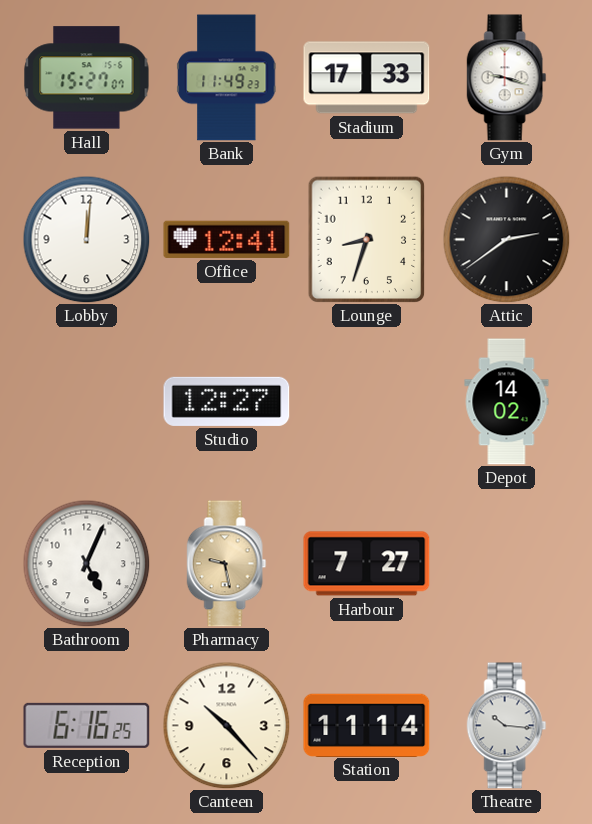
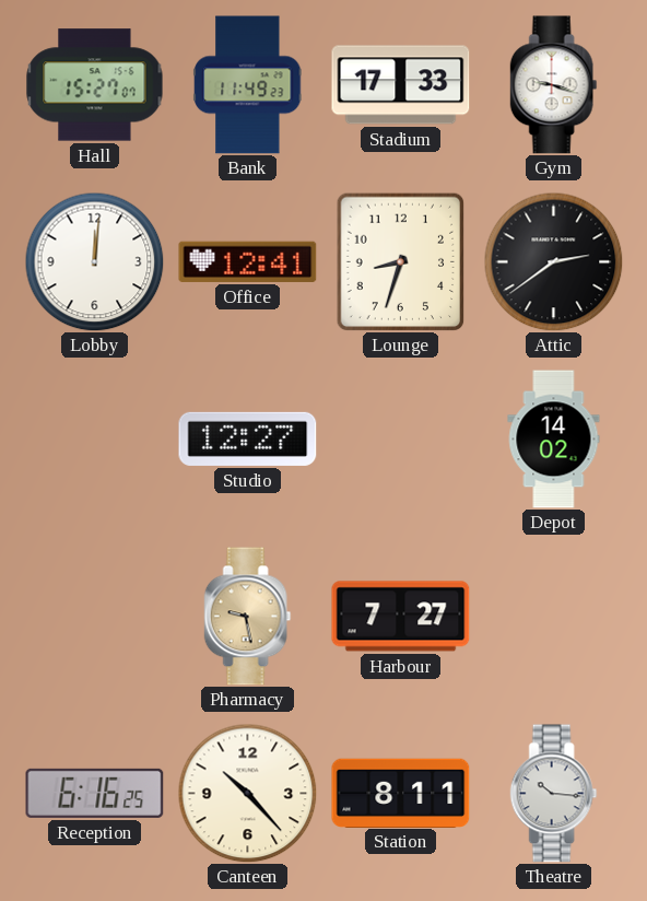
Bathroom: 5:04 -> none (86, 563)
Station: 11:14 -> 8:11 (401, 793)
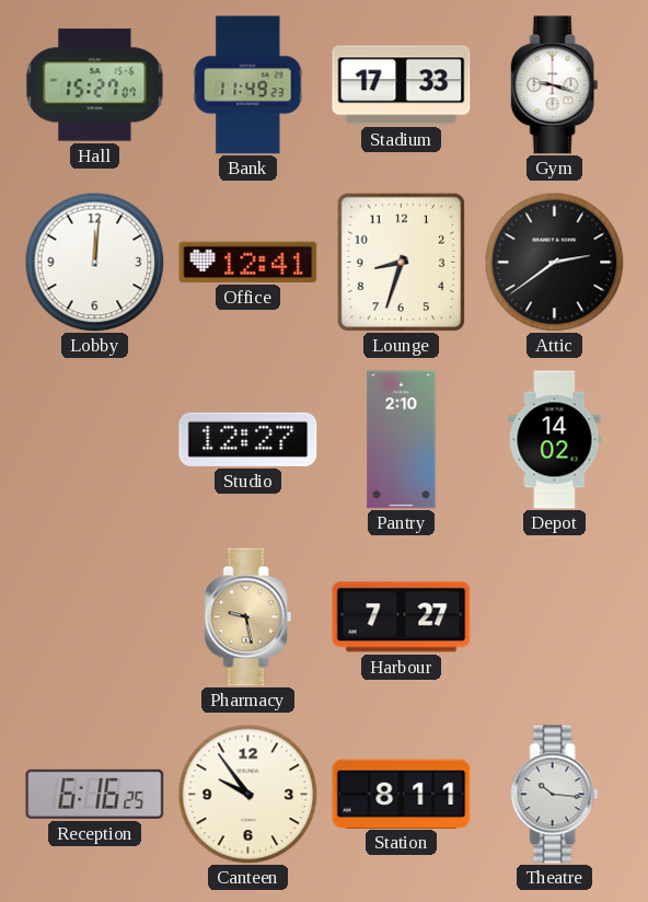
Pantry: none -> 2:10 (402, 440)
Canteen: 10:23 -> 9:54 (247, 794)
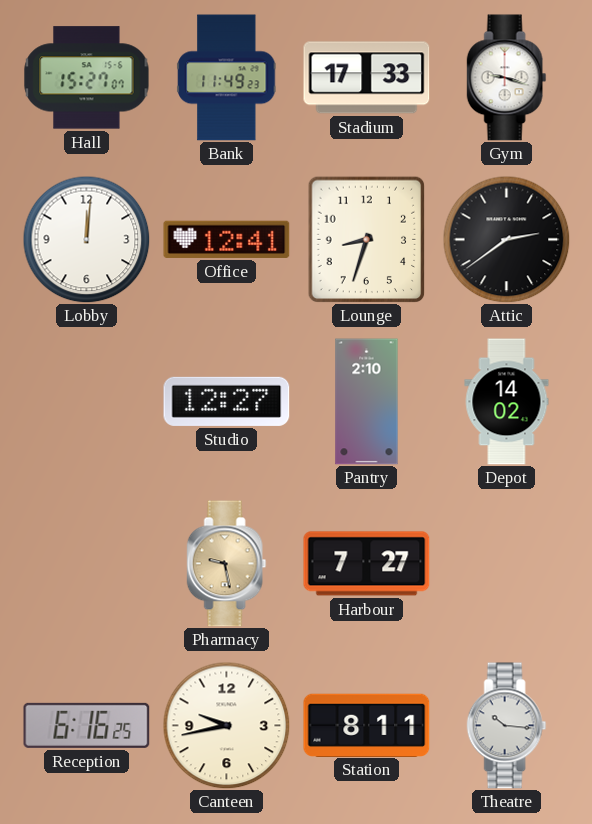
Canteen: 9:54 -> 9:43 (226, 725)
